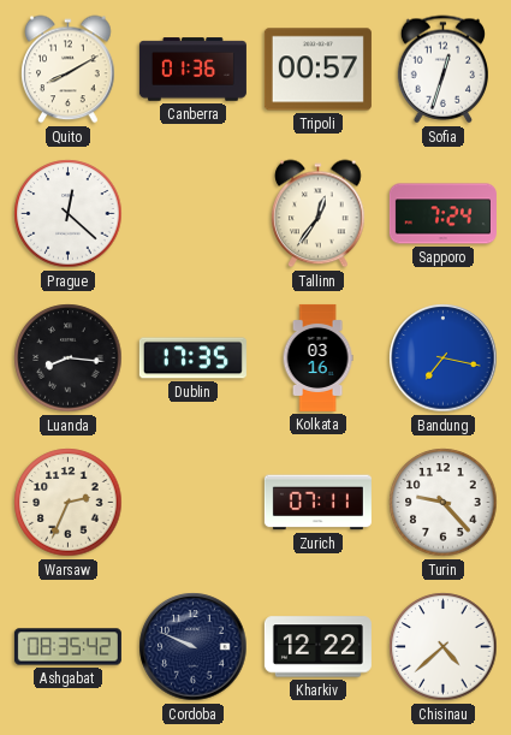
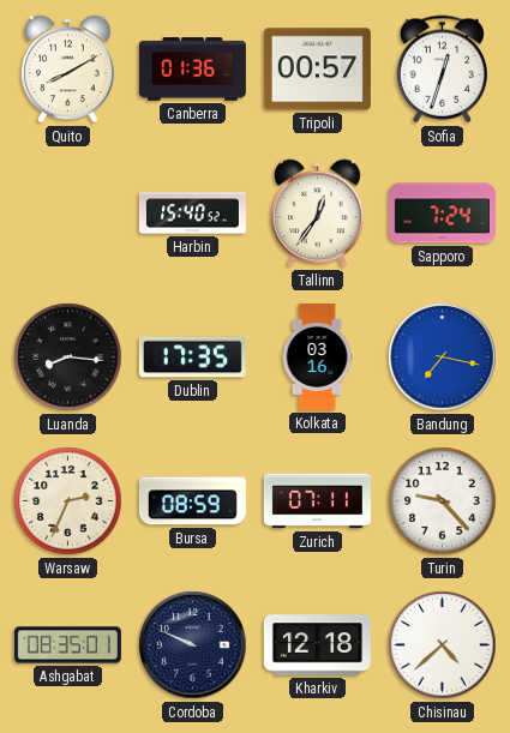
Prague: 12:22 -> none (69, 214)
Harbin: none -> 15:40 (192, 214)
Bursa: none -> 08:59 (192, 501)
Ashgabat: 08:35:42 -> 08:35:01 (67, 645)
Kharkiv: 12:22 -> 12:18 (317, 645)
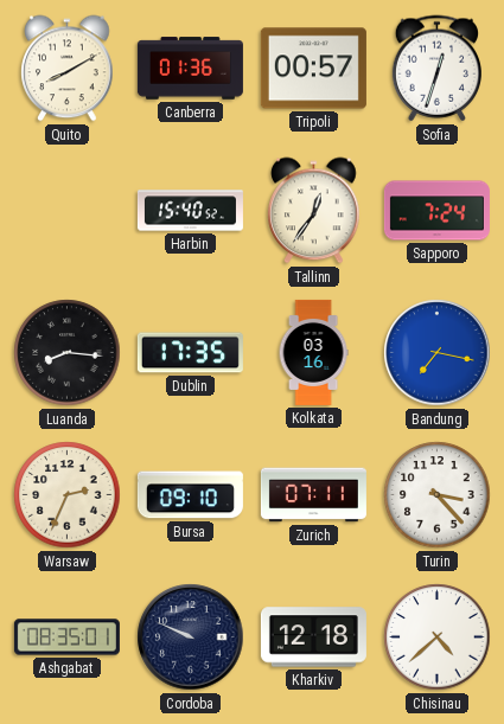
Bursa: 08:59 -> 09:10 (190, 495)
Turin: 9:23 -> 3:23 (438, 495)
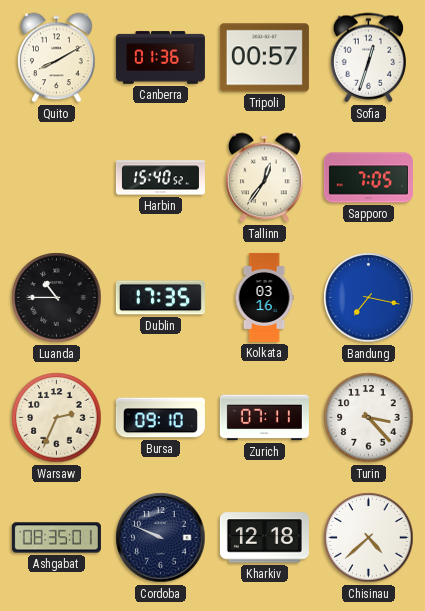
Sapporo: 7:24 -> 7:05 (368, 178)
Luanda: 8:16 -> 10:45 (57, 298)
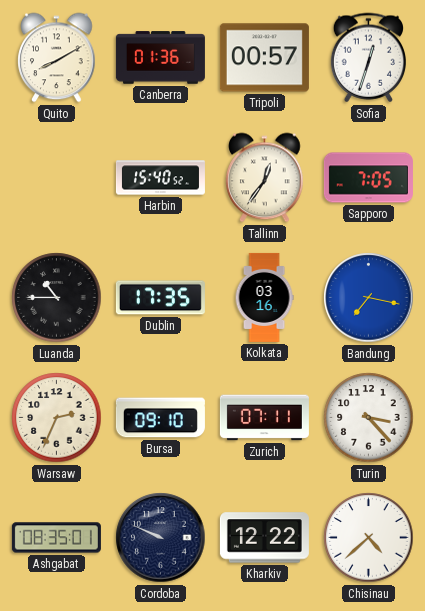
Kharkiv: 12:18 -> 12:22 (264, 538)
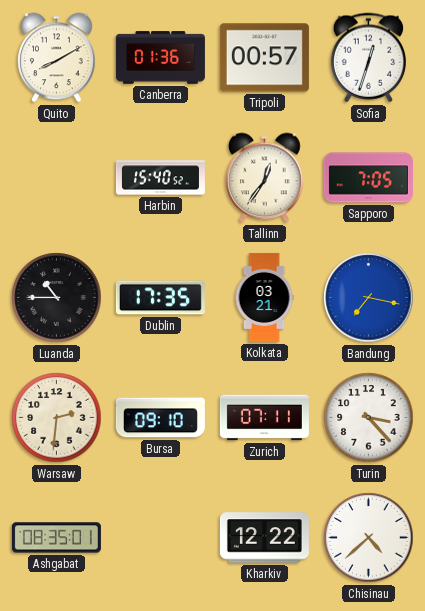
Kolkata: 03:16 -> 03:21 (264, 297)
Warsaw: 2:34 -> 2:31 (57, 418)
Cordoba: 9:49 -> none (161, 538)
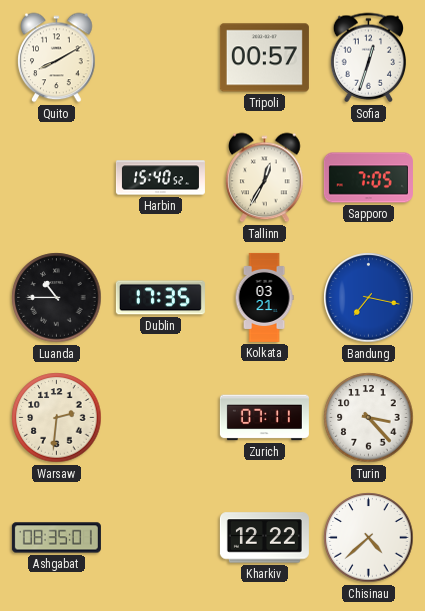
Canberra: 01:36 -> none (160, 58)
Tallinn: 12:36 -> 12:35 (265, 178)
Bursa: 09:10 -> none (160, 418)
